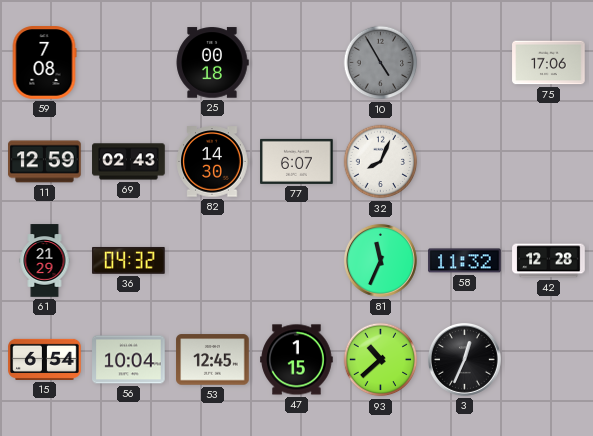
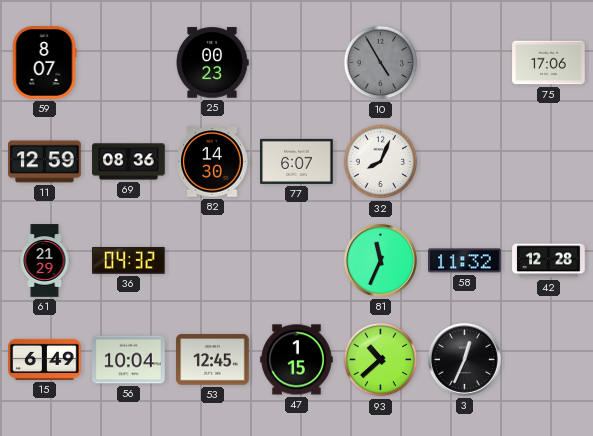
59: 7:08 -> 8:07 (44, 63)
25: 00:18 -> 00:23 (212, 63)
69: 02:43 -> 08:36 (129, 162)
15: 6:54 -> 6:49 (45, 359)
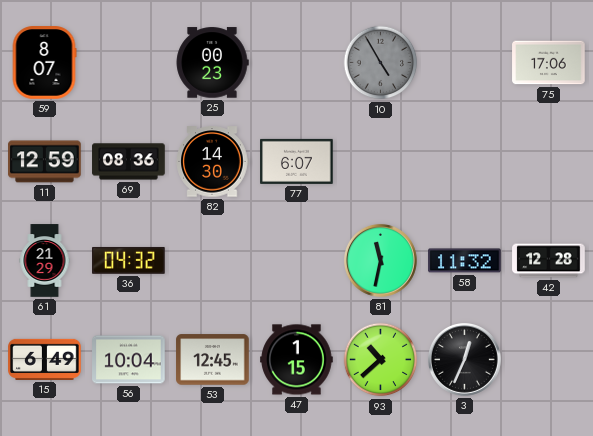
32: 8:04 -> none (381, 162)
81: 11:34 -> 11:32 (380, 260)
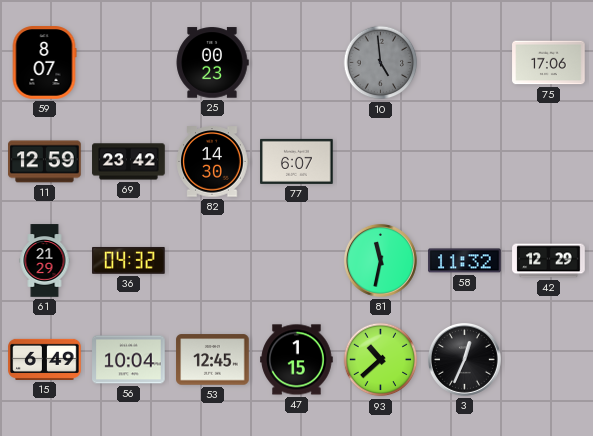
10: 4:55 -> 4:59 (381, 63)
69: 08:36 -> 23:42 (129, 162)
42: 12:28 -> 12:29 (549, 261)
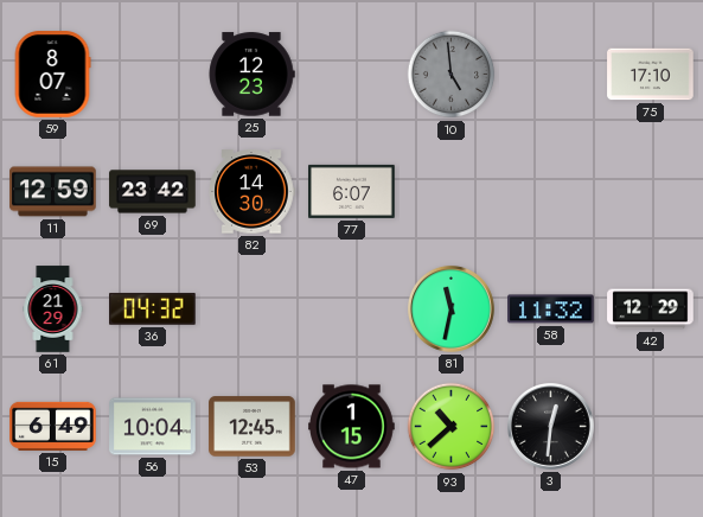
25: 00:23 -> 12:23 (251, 75)
75: 17:06 -> 17:10 (651, 75)
3: 12:34 -> 12:31 (550, 426)
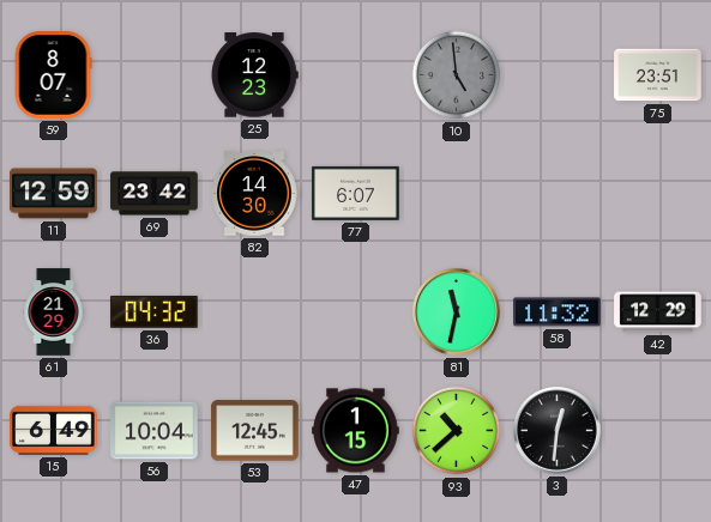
75: 17:10 -> 23:51 (658, 75)
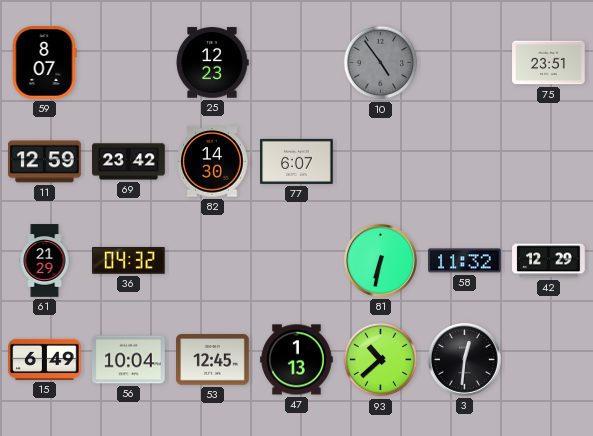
10: 4:59 -> 4:54 (381, 63)
81: 11:32 -> 6:32 (380, 260)
47: 1:15 -> 1:13 (297, 360)
